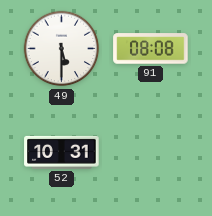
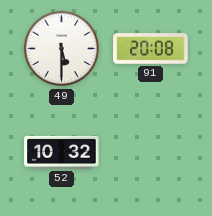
91: 08:08 -> 20:08 (151, 49)
52: 10:31 -> 10:32 (62, 152)
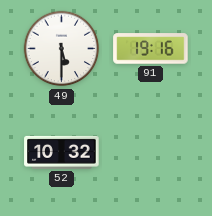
91: 20:08 -> 19:16 (151, 49)
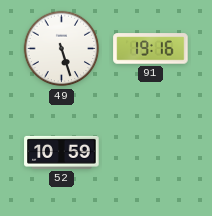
49: 5:30 -> 5:27 (62, 49)
52: 10:32 -> 10:59 (62, 152)
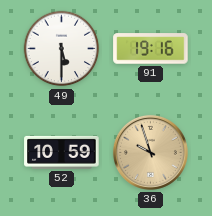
49: 5:27 -> 5:30 (62, 49)
36: none -> 9:57 (150, 152)
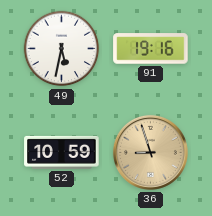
49: 5:30 -> 5:32 (62, 49)
36: 9:57 -> 8:57 (150, 152)
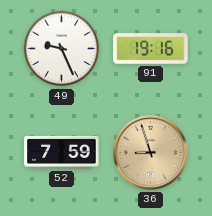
49: 5:32 -> 9:26 (62, 49)
52: 10:59 -> 7:59 (62, 152)
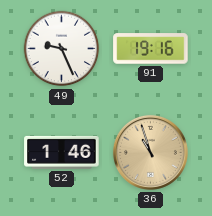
52: 7:59 -> 1:46 (62, 152)
36: 8:57 -> 10:57 (150, 152)
